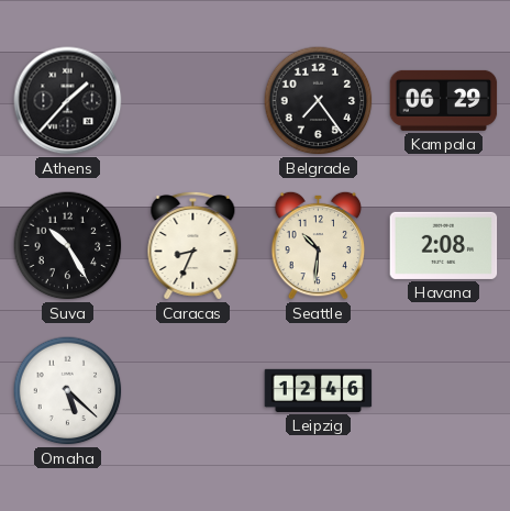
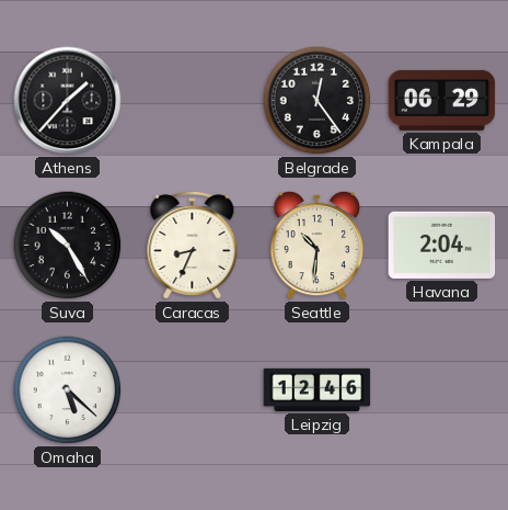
Belgrade: 7:24 -> 12:24 (317, 101)
Havana: 2:08 -> 2:04 (442, 245)
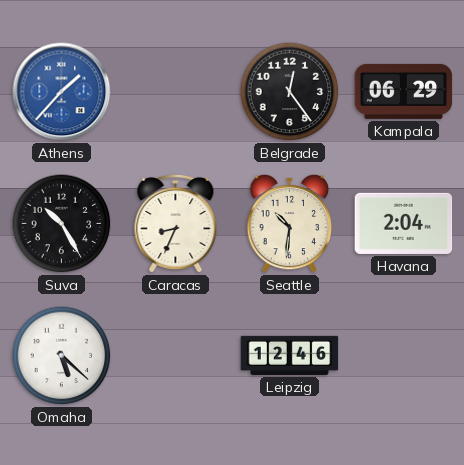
Athens dial: black -> blue (62, 92)
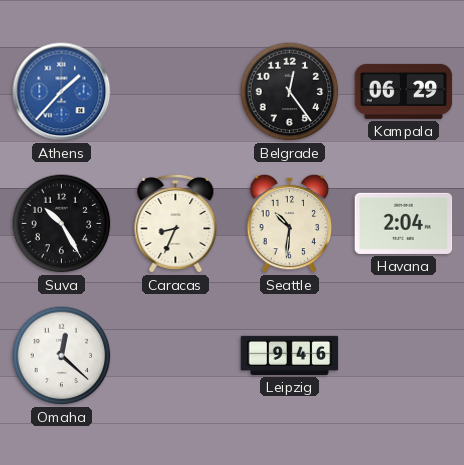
Omaha: 5:22 -> 12:22 (62, 356)
Leipzig: 12:46 -> 9:46 (290, 355)
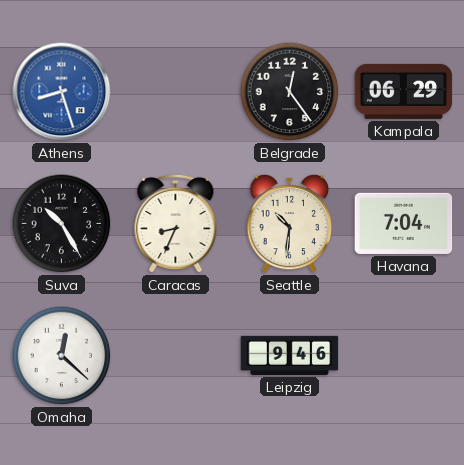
Athens: 1:37 -> 8:27 (62, 92)
Havana: 2:04 -> 7:04 (404, 223)
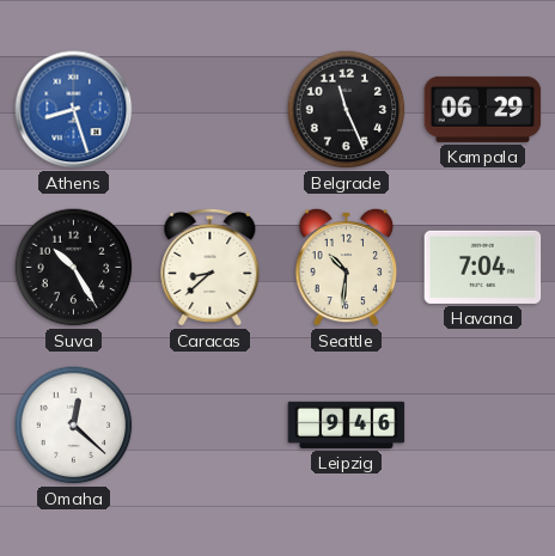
Belgrade: 12:24 -> 11:26 (347, 110)
Caracas: 8:34 -> 8:38 (211, 267)
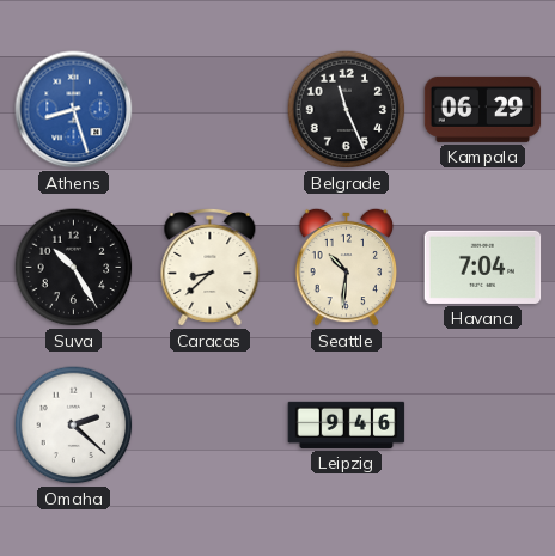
Omaha: 12:22 -> 2:22 (74, 426)
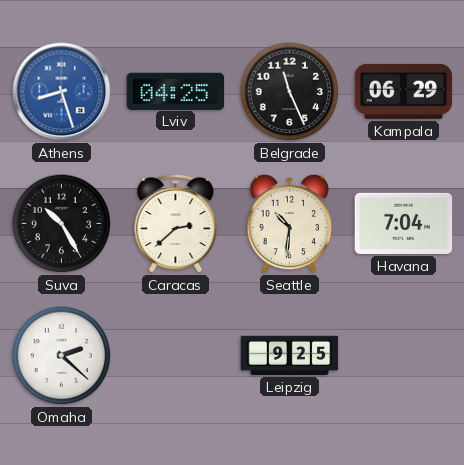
Lviv: none -> 04:25 (176, 91)
Caracas: 8:38 -> 2:38 (176, 223)
Leipzig: 9:46 -> 9:25 (290, 355)
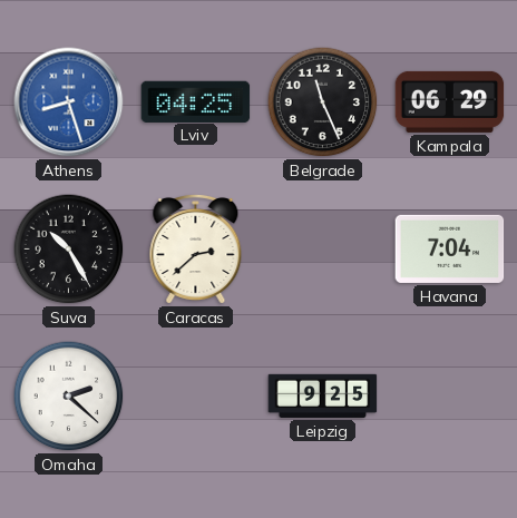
Seattle: 10:31 -> none (290, 223)
